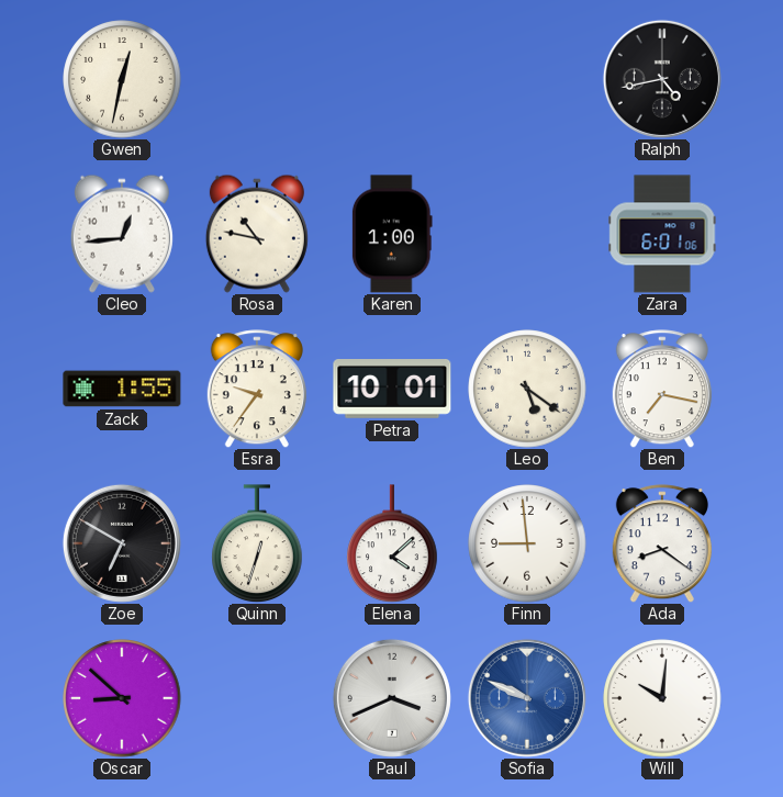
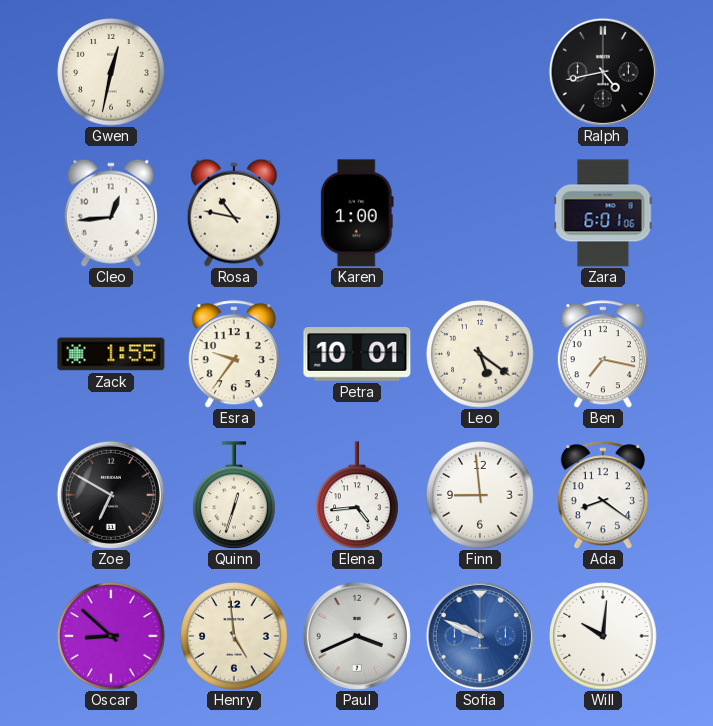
Elena: 4:08 -> 4:44 (357, 495)
Henry: none -> 4:59 (234, 636)
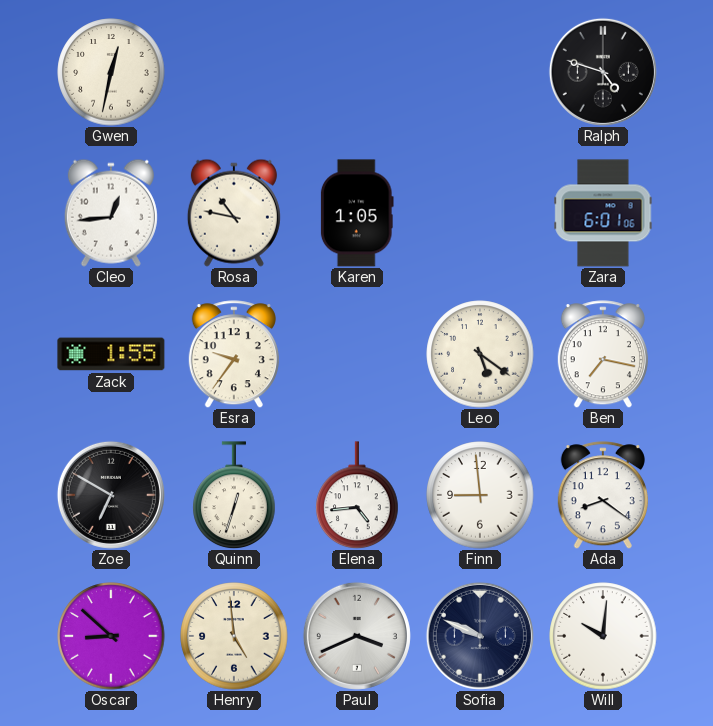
Ralph: 4:43 -> 4:48 (603, 72)
Karen: 1:00 -> 1:05 (357, 213)
Petra: 10:01 -> none (357, 355)
Sofia dial: blue -> navy (480, 636)
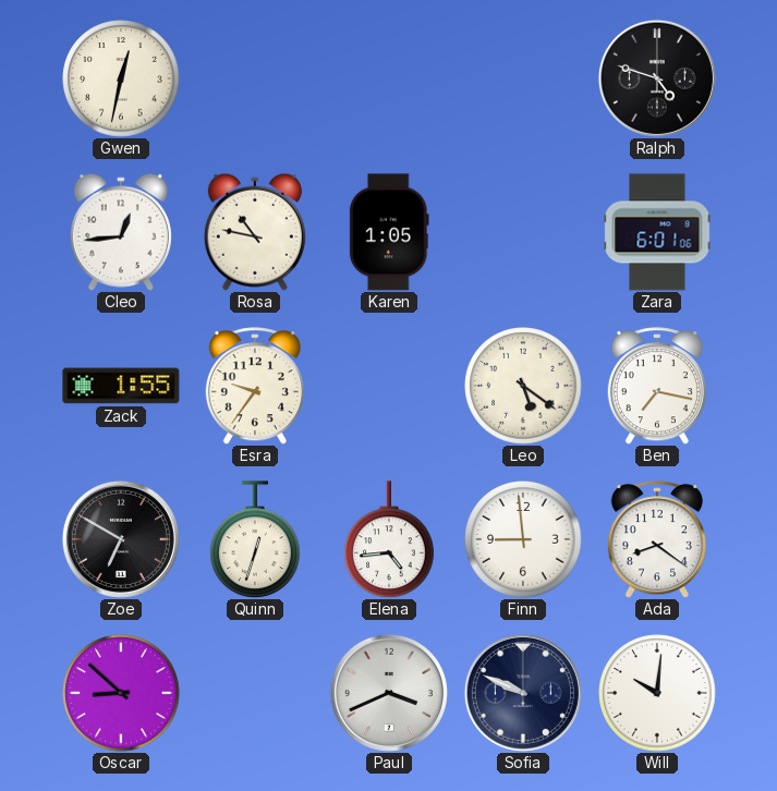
Henry: 4:59 -> none (234, 636)
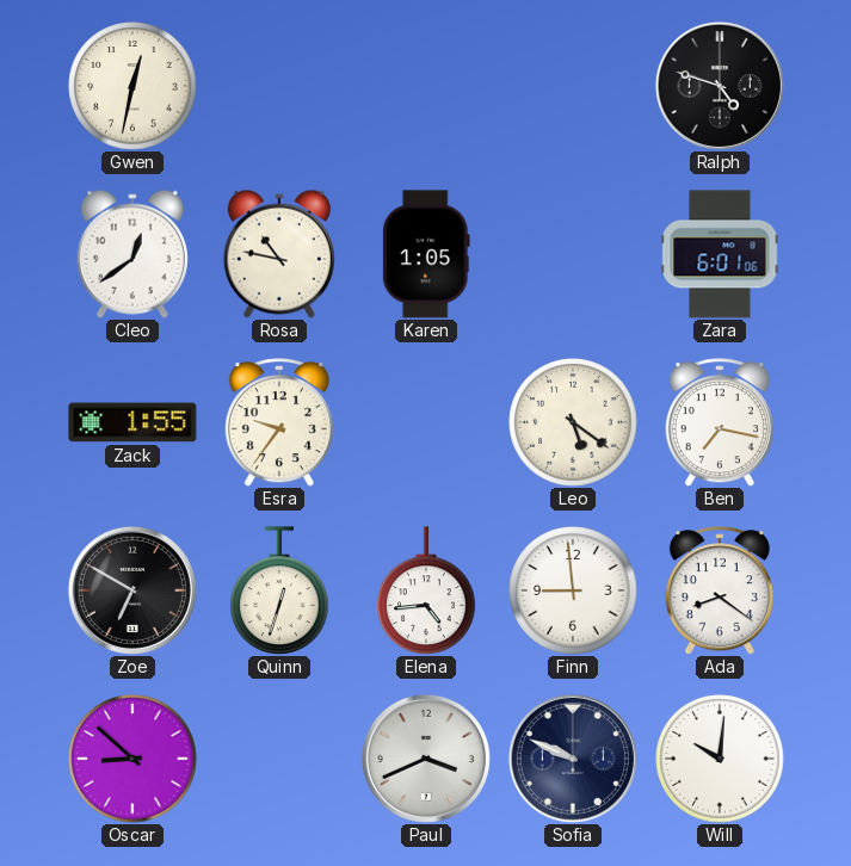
Cleo: 12:44 -> 12:39 (132, 254)
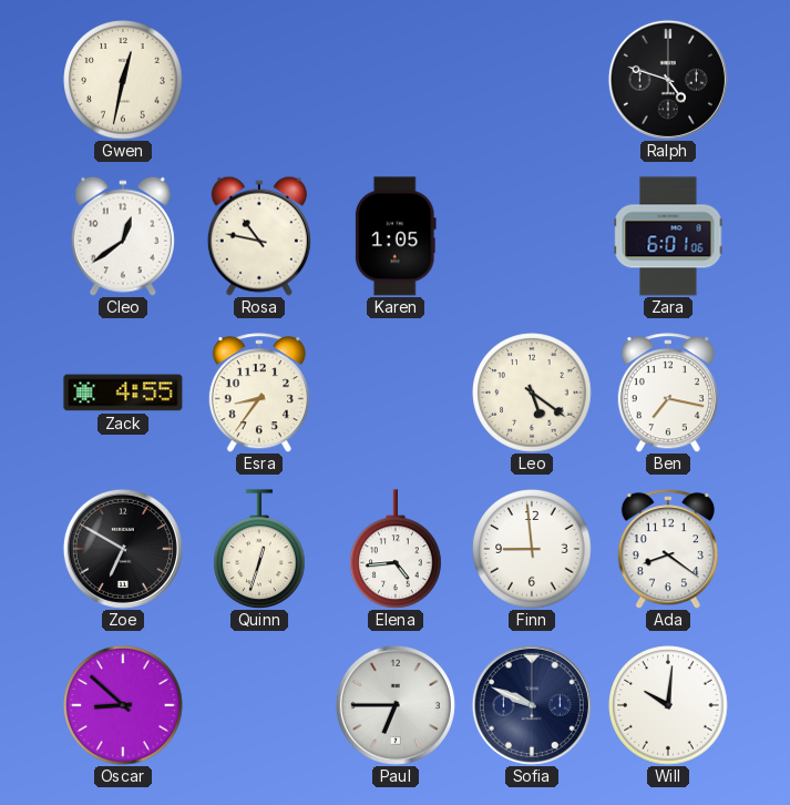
Zack: 1:55 -> 4:55 (123, 393)
Esra: 9:36 -> 8:36 (259, 393)
Paul: 3:41 -> 6:45 (396, 705)
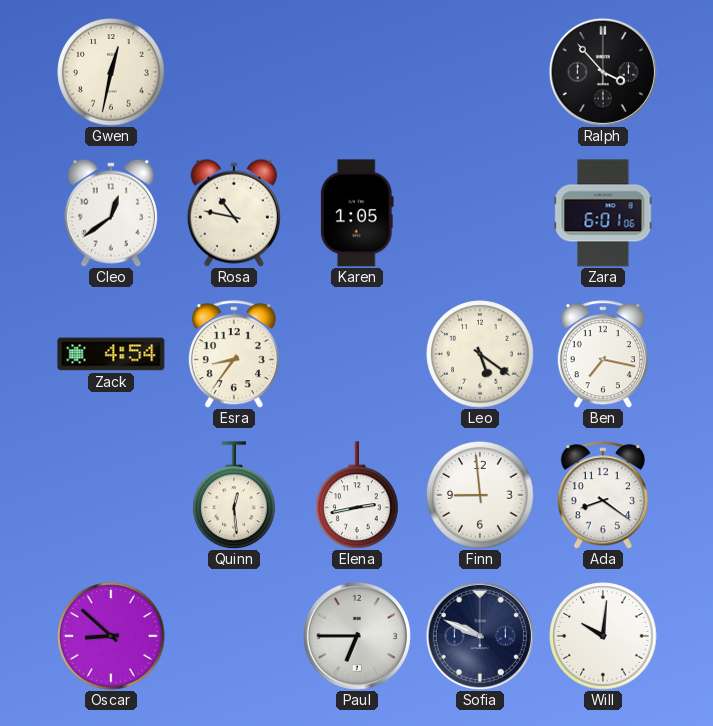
Ralph: 4:48 -> 3:53 (603, 72)
Zack: 4:55 -> 4:54 (111, 354)
Zoe: 6:50 -> none (123, 549)
Quinn: 12:33 -> 12:29 (234, 495)
Elena: 4:44 -> 2:43 (357, 495)
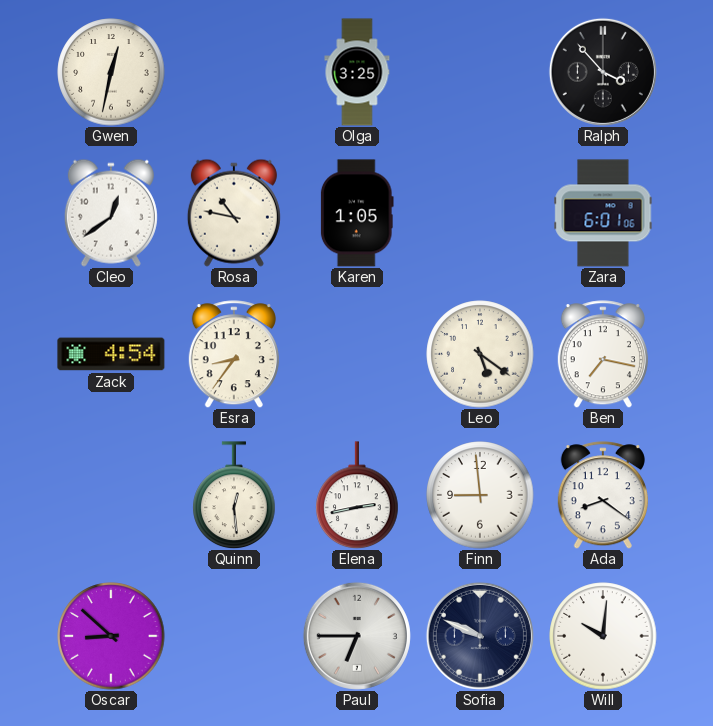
Olga: none -> 3:25 (357, 72)
